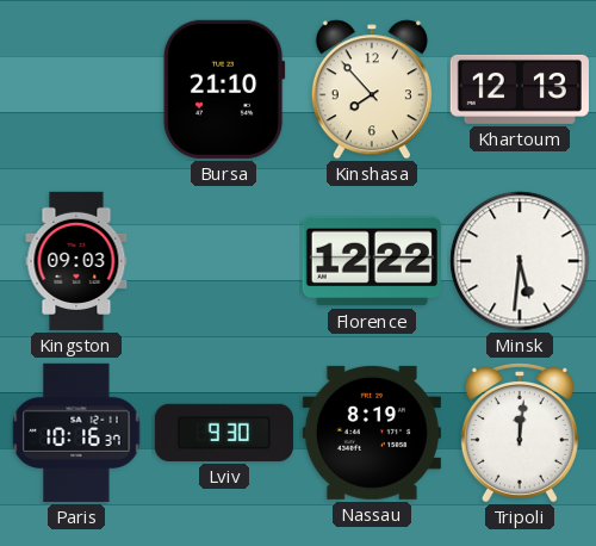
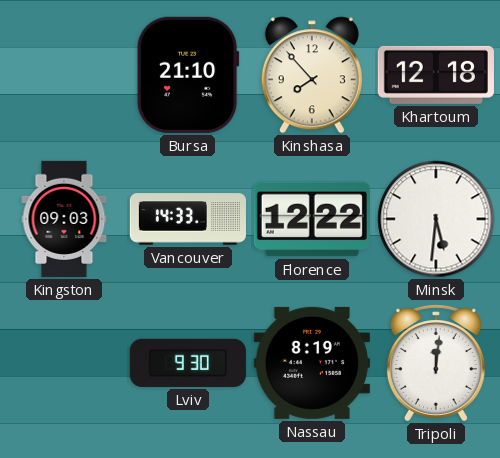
Khartoum: 12:13 -> 12:18 (436, 75)
Vancouver: none -> 14:33 (188, 219)
Paris: 10:16 -> none (76, 433)
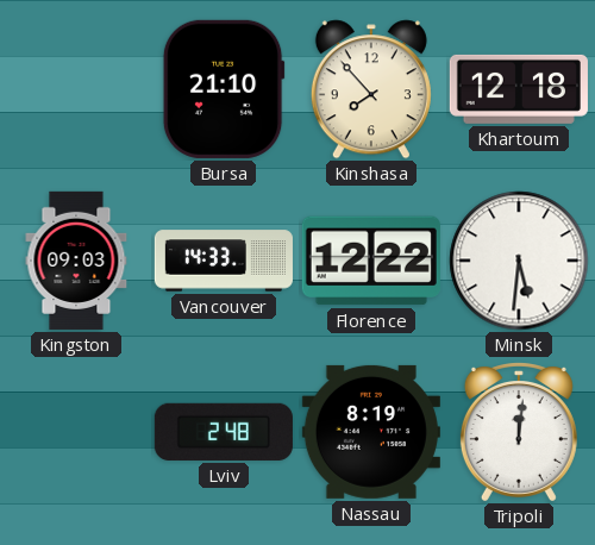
Lviv: 9:30 -> 2:48 (224, 432)
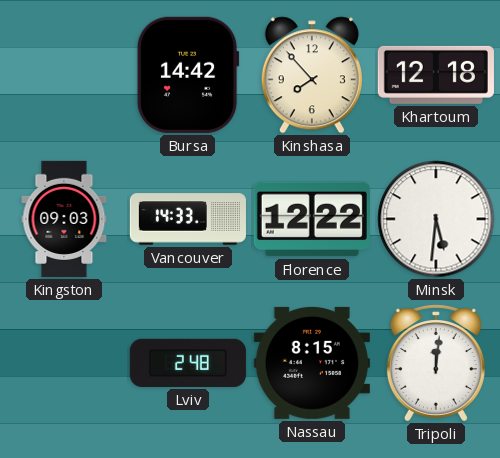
Bursa: 21:10 -> 14:42 (188, 75)
Nassau: 8:19 -> 8:15 (312, 363)
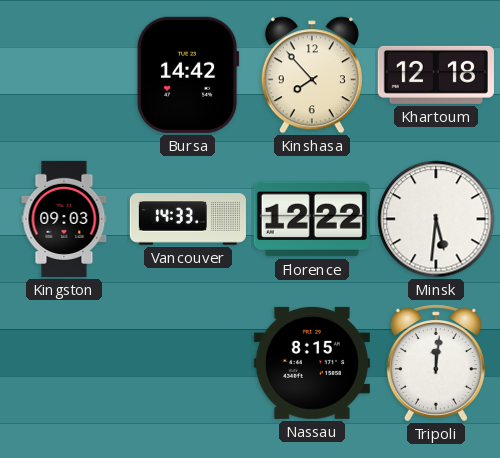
Lviv: 2:48 -> none (188, 363)
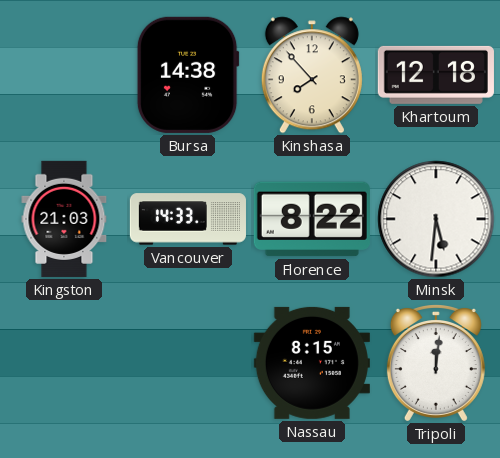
Bursa: 14:42 -> 14:38 (188, 75)
Kingston: 09:03 -> 21:03 (64, 219)
Florence: 12:22 -> 8:22 (312, 219)
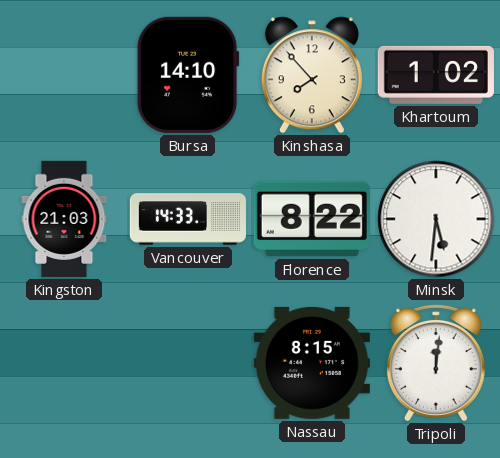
Bursa: 14:38 -> 14:10 (188, 75)
Khartoum: 12:18 -> 1:02 (436, 75)
